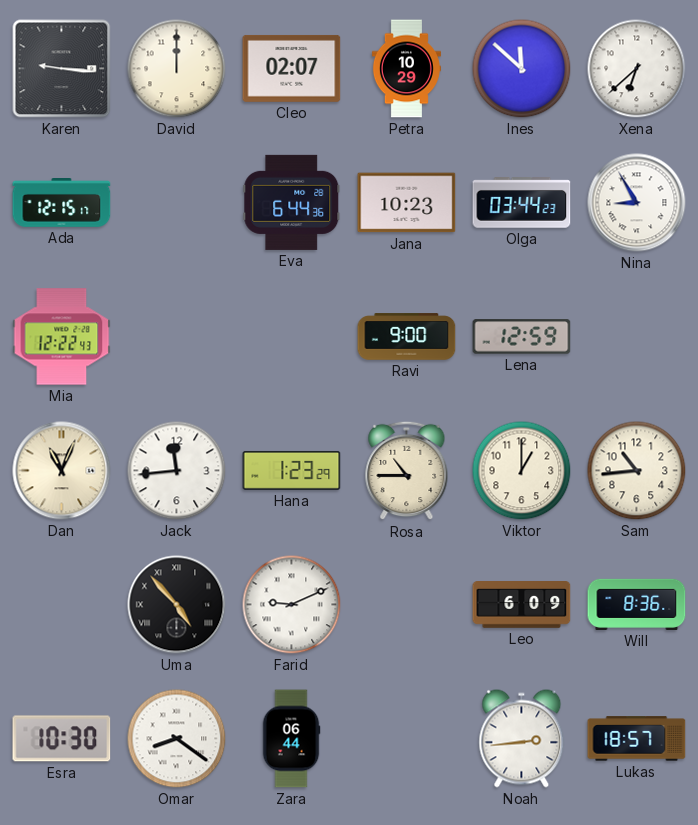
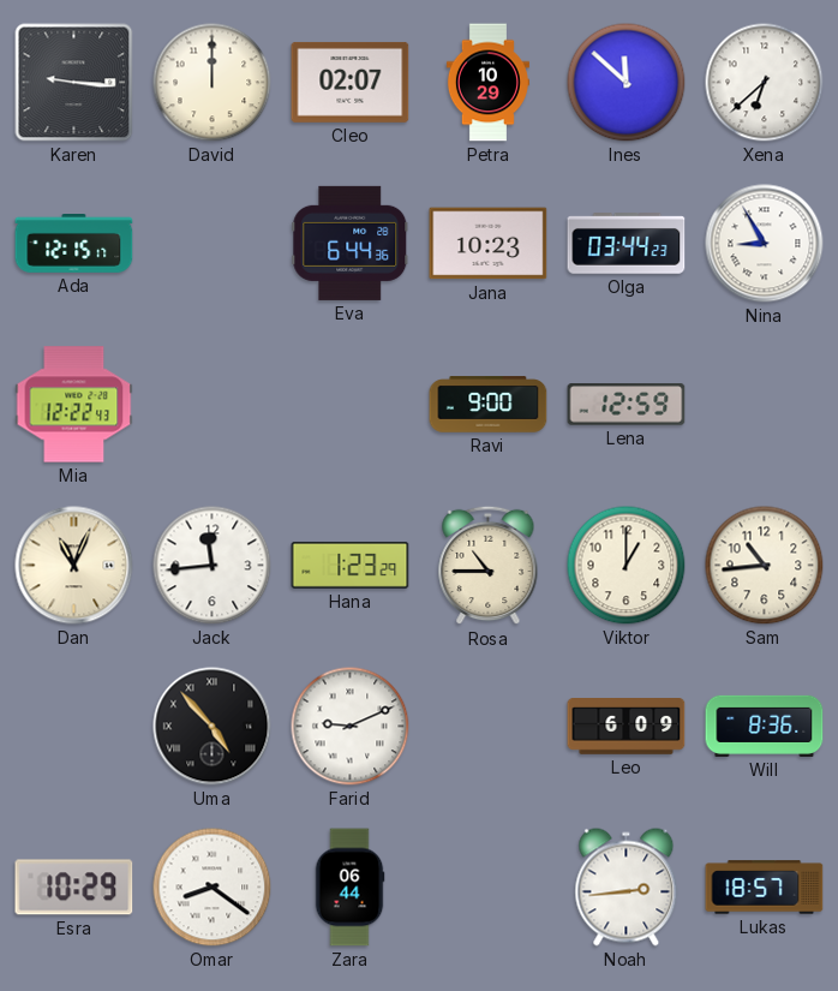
Esra: 10:30 -> 10:29 (74, 888)
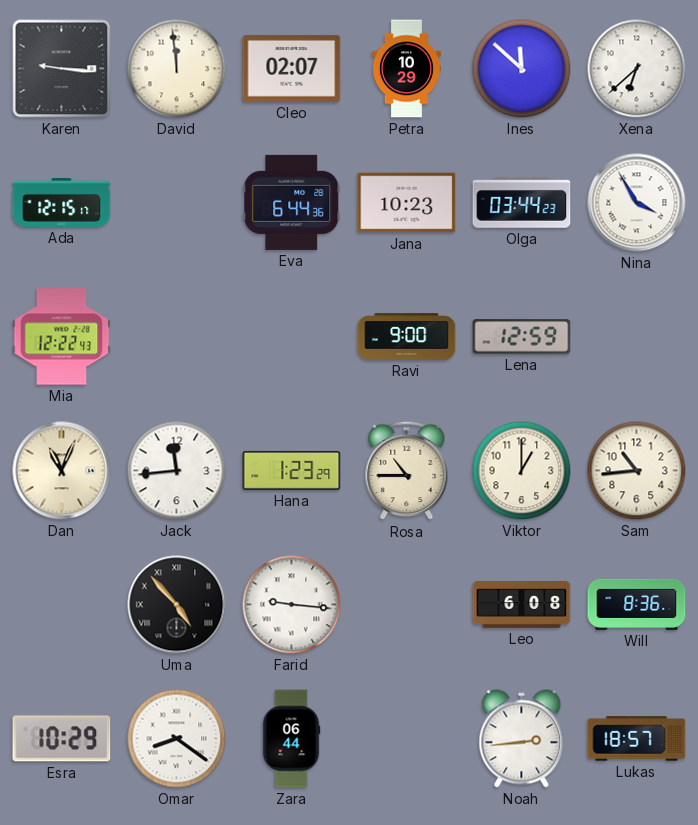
David: 12:00 -> 11:59 (177, 69)
Nina: 8:55 -> 3:55 (637, 203)
Farid: 9:11 -> 9:16 (292, 605)
Leo: 6:09 -> 6:08 (522, 605)
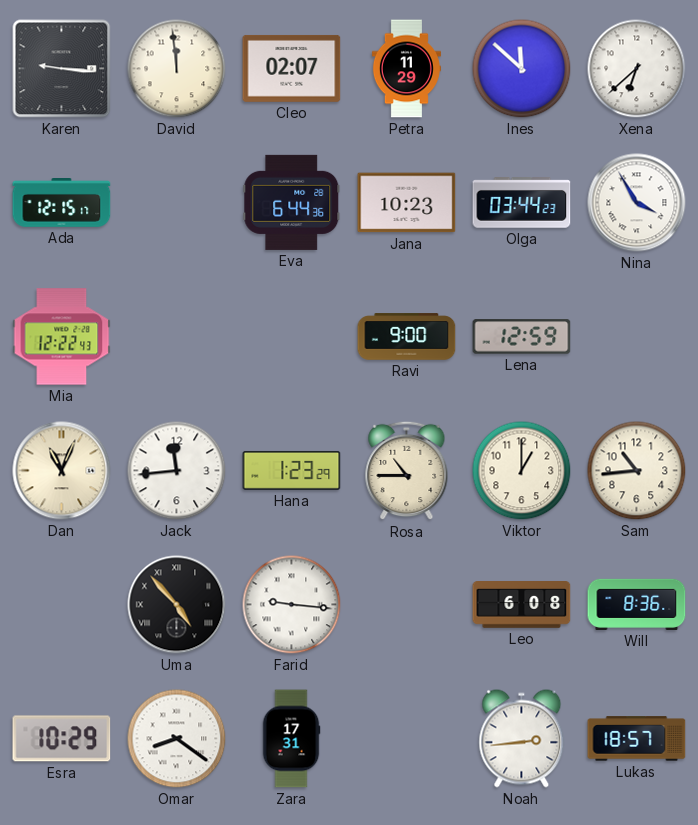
Petra: 10:29 -> 11:29 (406, 69)
Zara: 06:44 -> 17:31 (291, 739)
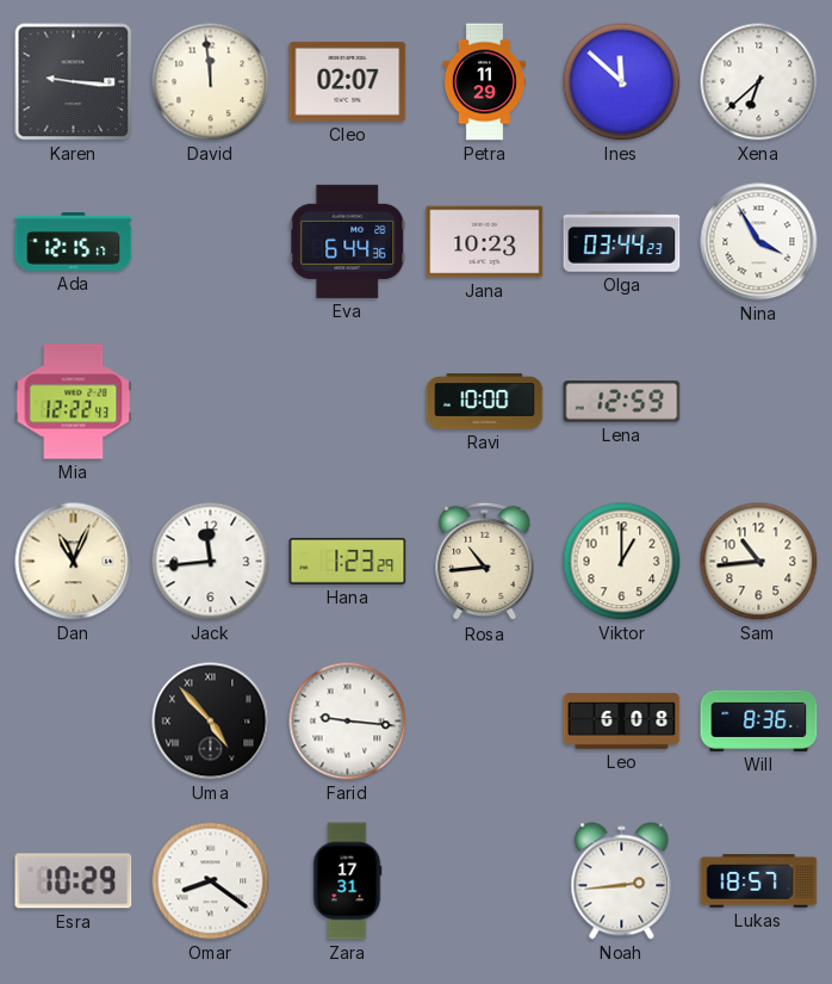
Ravi: 9:00 -> 10:00 (485, 402)
Rosa: 10:45 -> 10:44 (485, 562)
